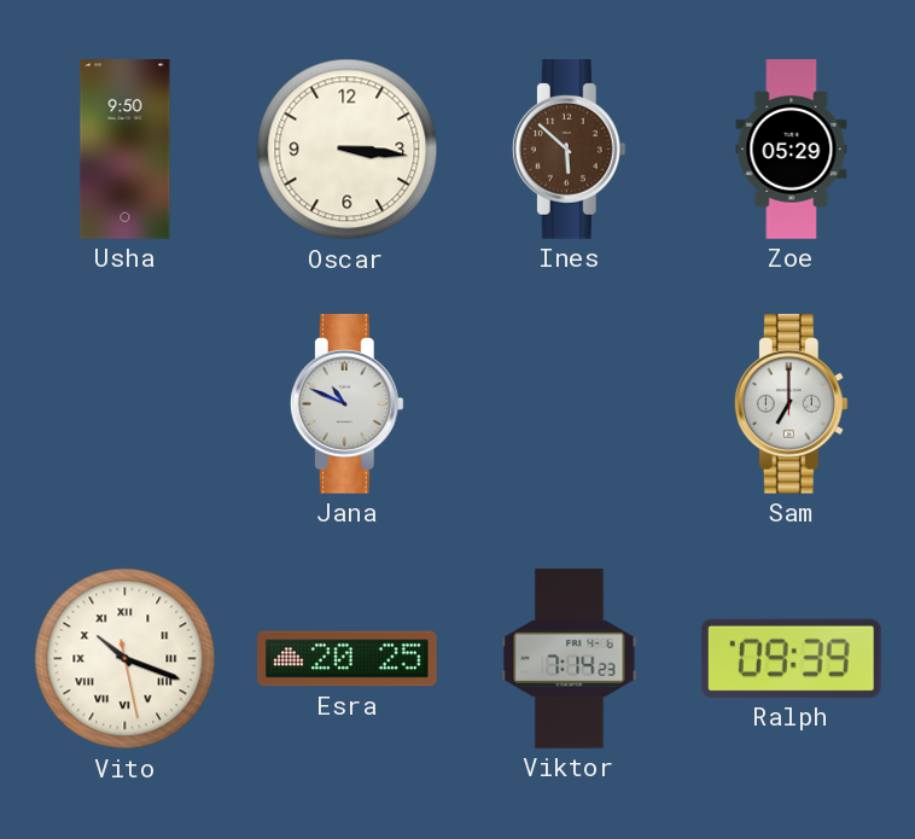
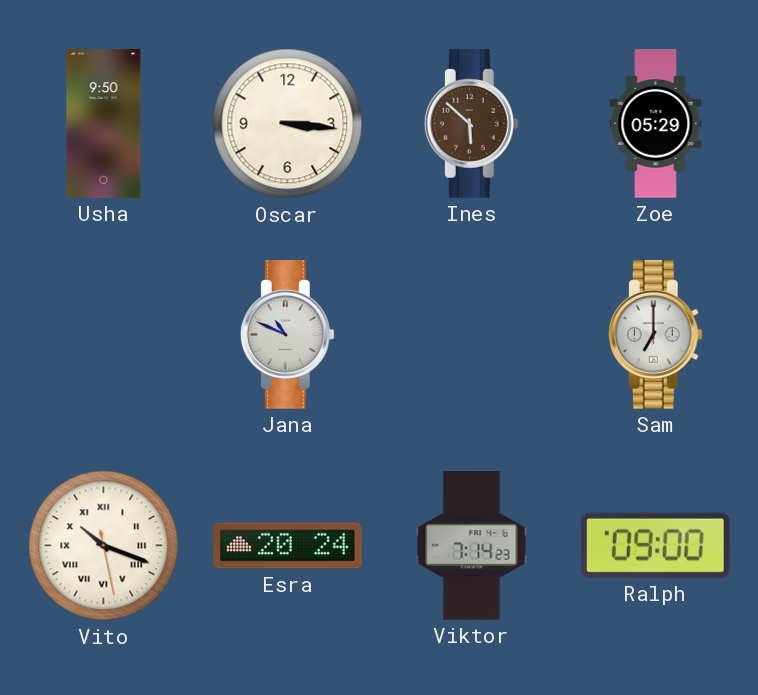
Esra: 20:25 -> 20:24 (288, 546)
Ralph: 09:39 -> 09:00 (655, 545)
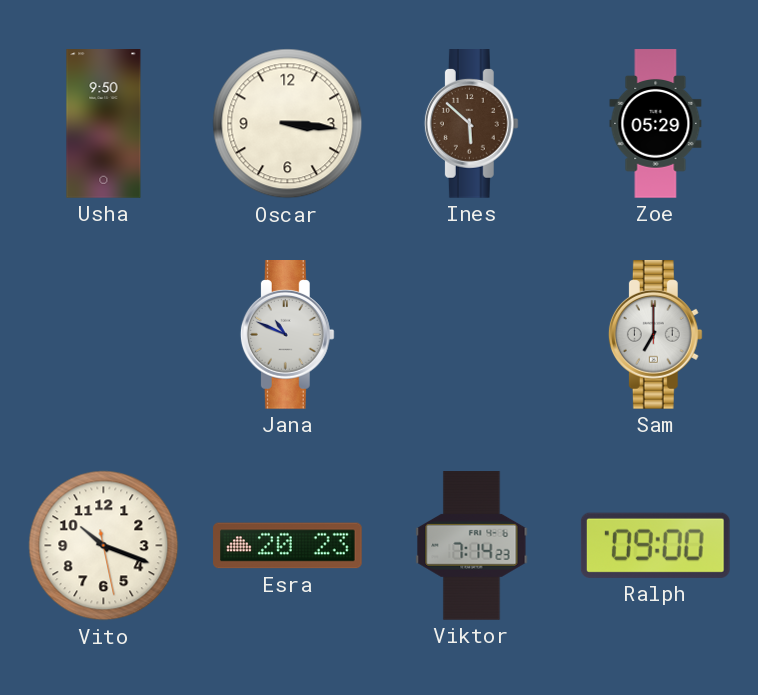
Vito numerals: Roman -> Arabic (104, 546)
Esra: 20:24 -> 20:23 (288, 546)
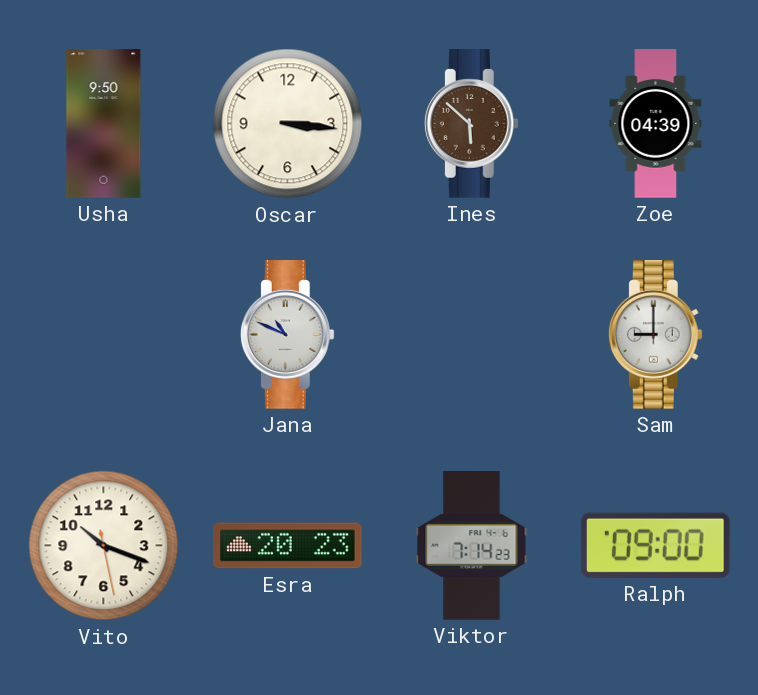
Zoe: 05:29 -> 04:39 (656, 124)
Sam: 7:00 -> 9:00 (655, 335)
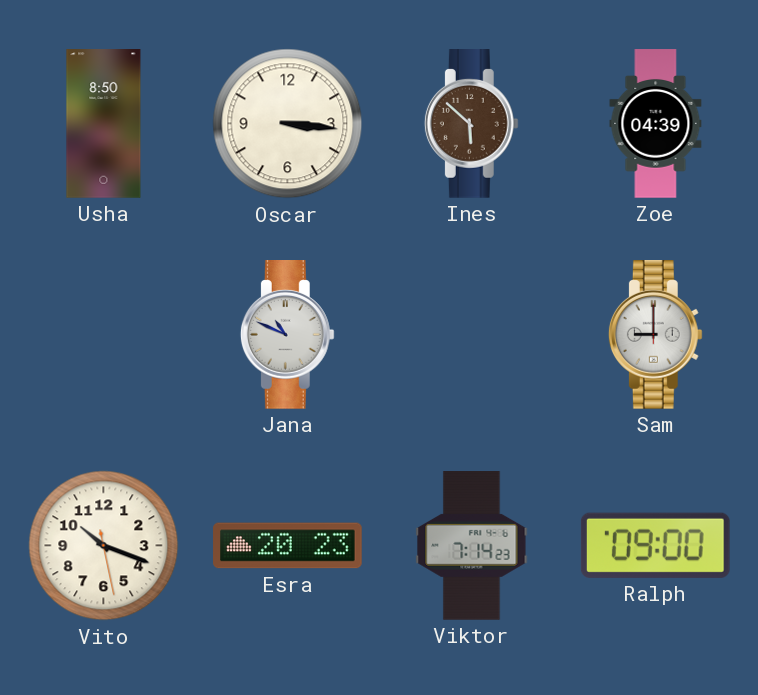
Usha: 9:50 -> 8:50 (104, 124)
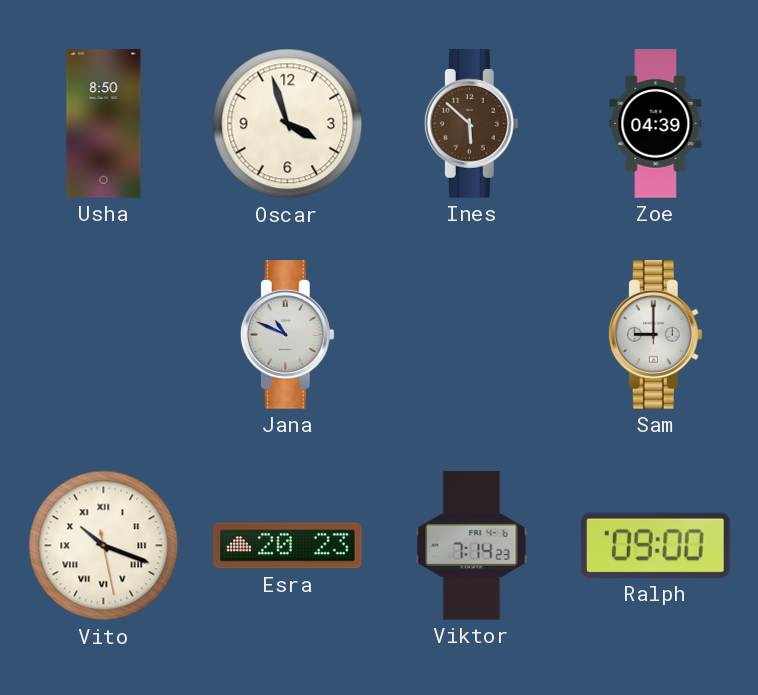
Oscar: 3:16 -> 3:57 (288, 124)
Vito numerals: Arabic -> Roman (104, 546)
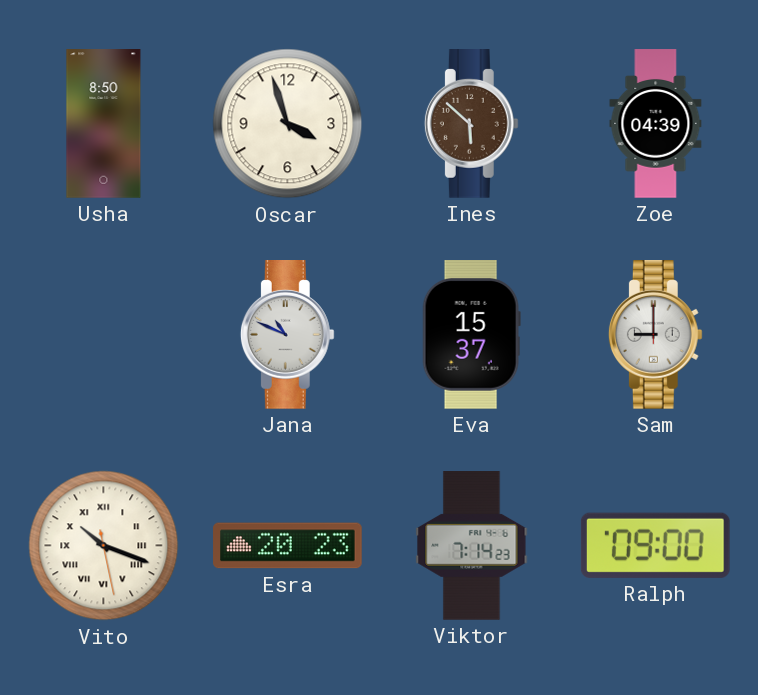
Eva: none -> 15:37 (471, 335)
